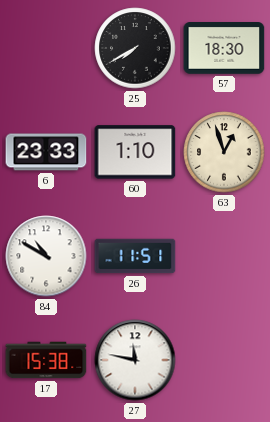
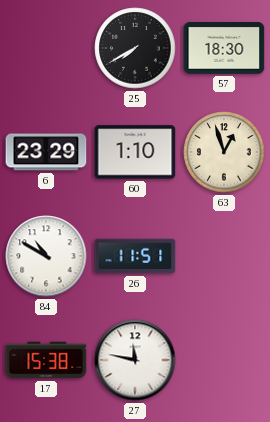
6: 23:33 -> 23:29 (46, 152)
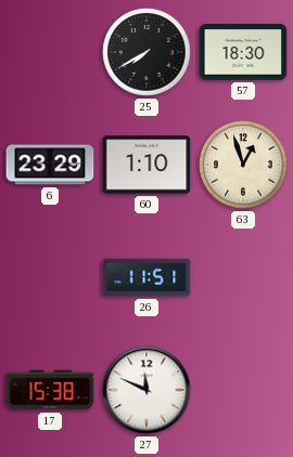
84: 10:50 -> none (46, 256)
27: 11:47 -> 11:49 (146, 390)
